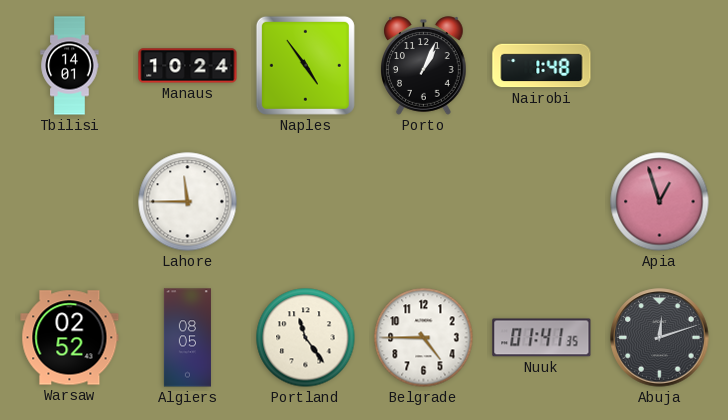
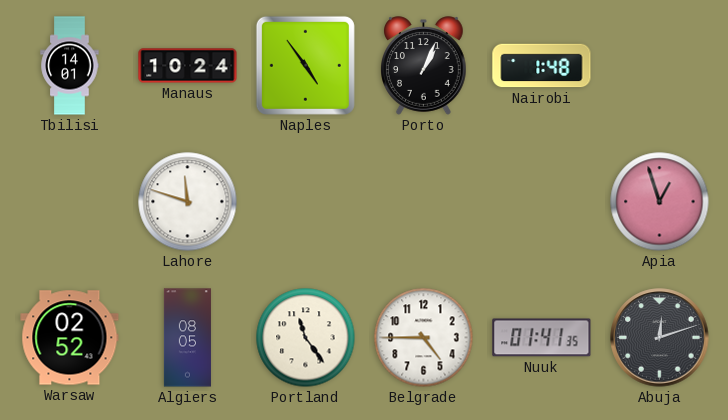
Lahore: 11:45 -> 11:48 (188, 202)
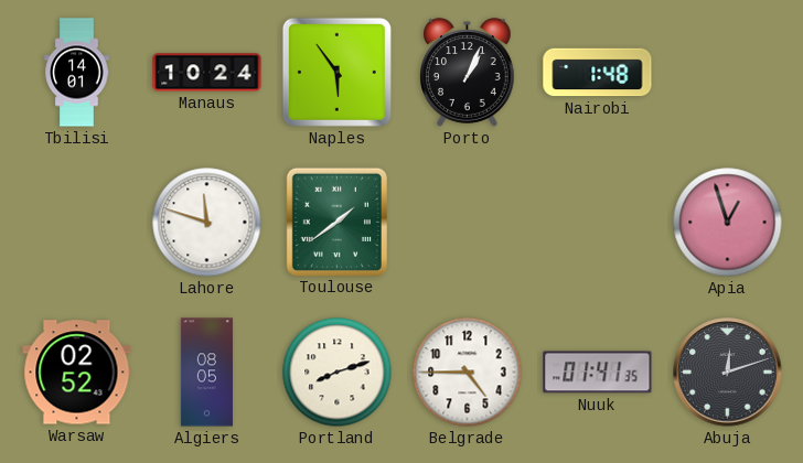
Naples: 4:54 -> 5:54 (336, 72)
Toulouse: none -> 1:39 (336, 222)
Portland: 11:24 -> 8:12 (338, 373)
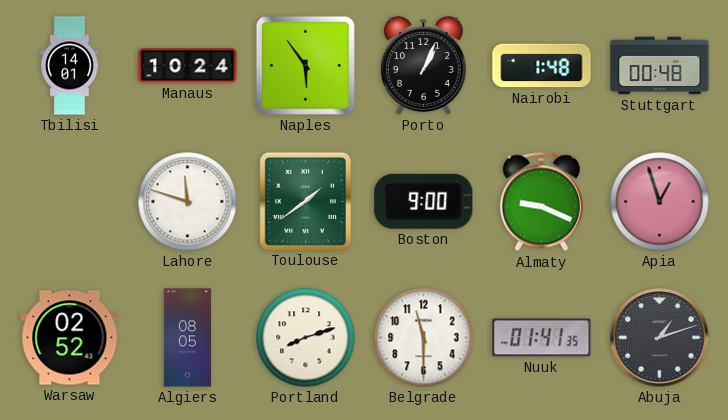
Stuttgart: none -> 00:48 (660, 66)
Boston: none -> 9:00 (424, 201)
Almaty: none -> 9:19 (541, 202)
Belgrade: 4:45 -> 11:30 (424, 338)
Abuja: 12:12 -> 1:12 (660, 338)
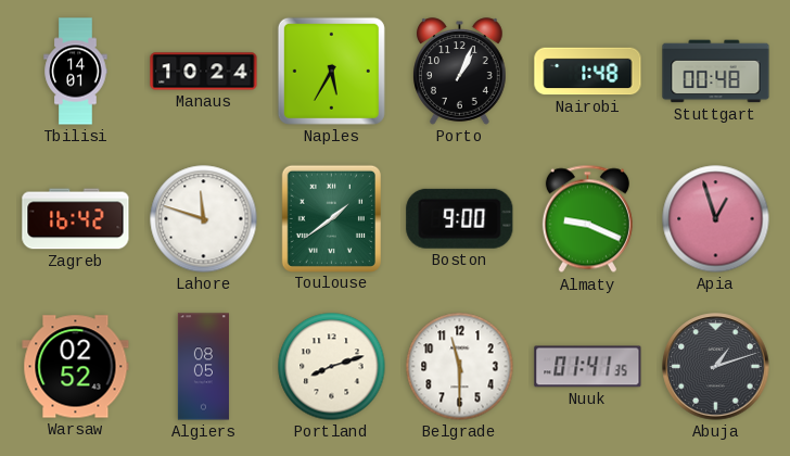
Naples: 5:54 -> 5:35 (331, 71)
Zagreb: none -> 16:42 (76, 219)
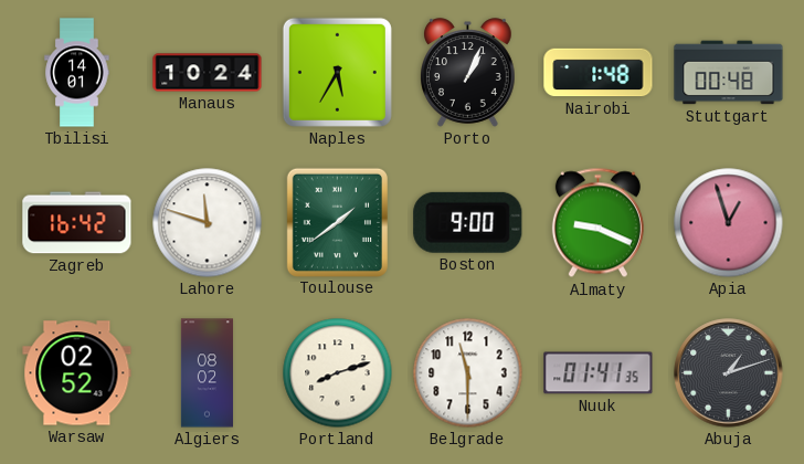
Algiers: 08:05 -> 08:02 (207, 373)
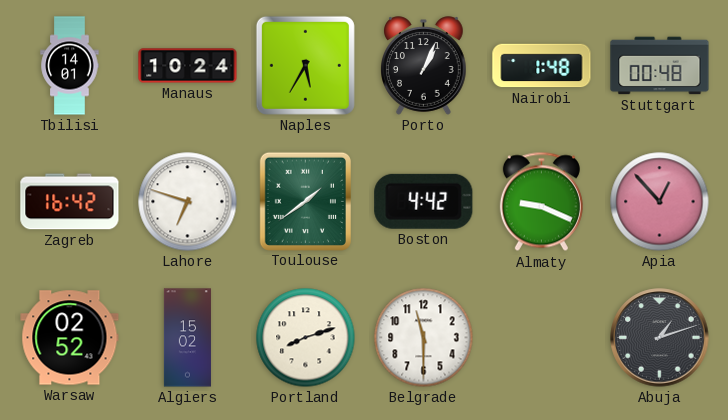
Lahore: 11:48 -> 6:48 (188, 202)
Boston: 9:00 -> 4:42 (424, 201)
Apia: 12:57 -> 12:53 (660, 202)
Algiers: 08:02 -> 15:02 (187, 338)
Nuuk: 01:41 -> none (599, 373)
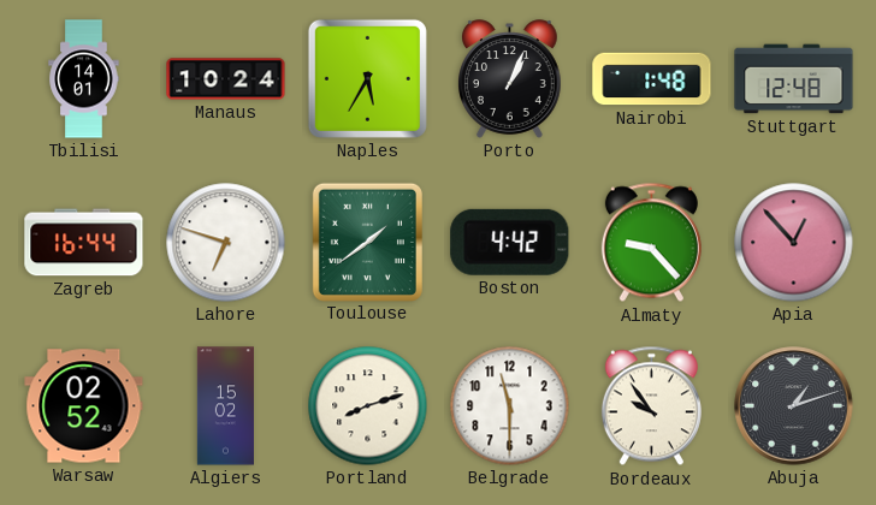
Stuttgart: 00:48 -> 12:48 (794, 79)
Zagreb: 16:42 -> 16:44 (84, 243)
Almaty: 9:19 -> 9:23 (651, 243)
Bordeaux: none -> 9:54 (651, 406)
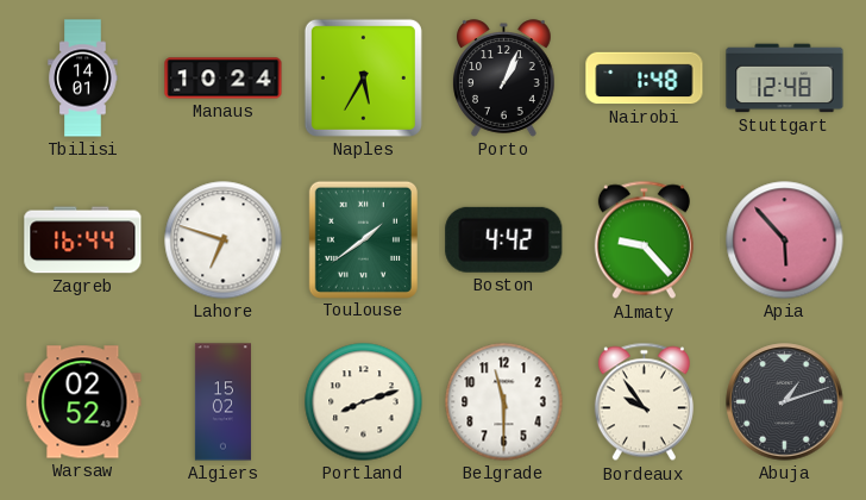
Apia: 12:53 -> 5:53 (785, 240)
